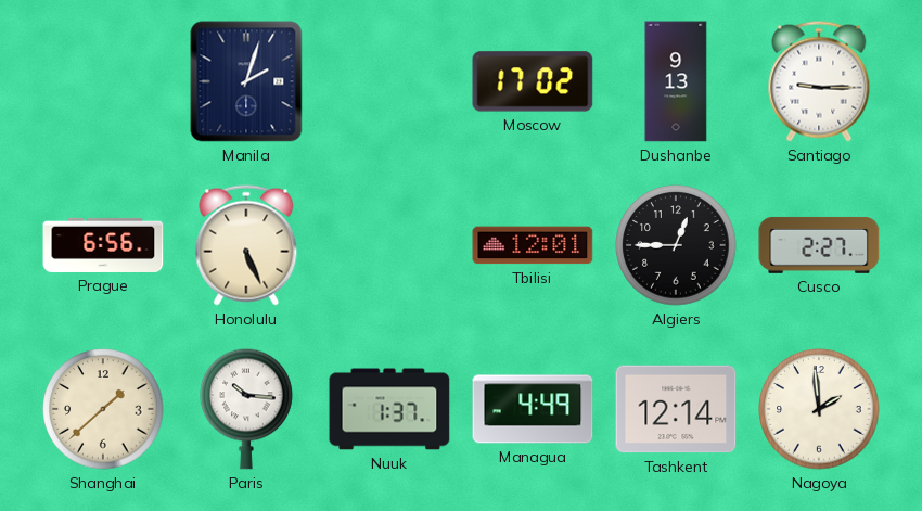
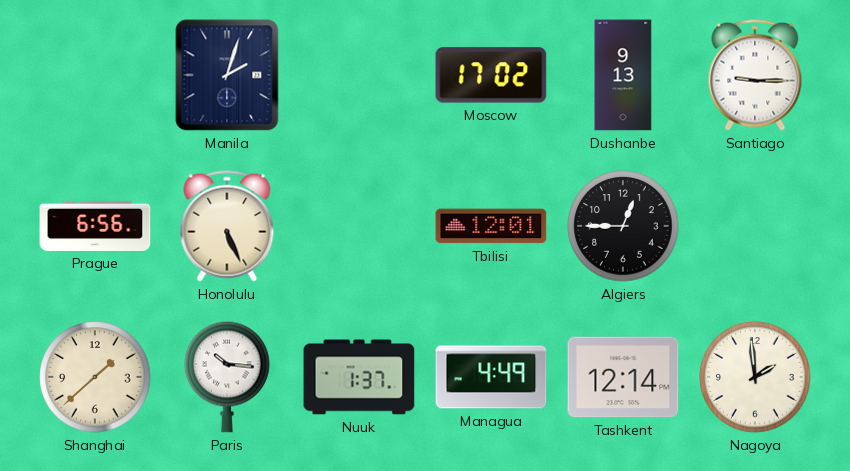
Cusco: 2:27 -> none (819, 245)
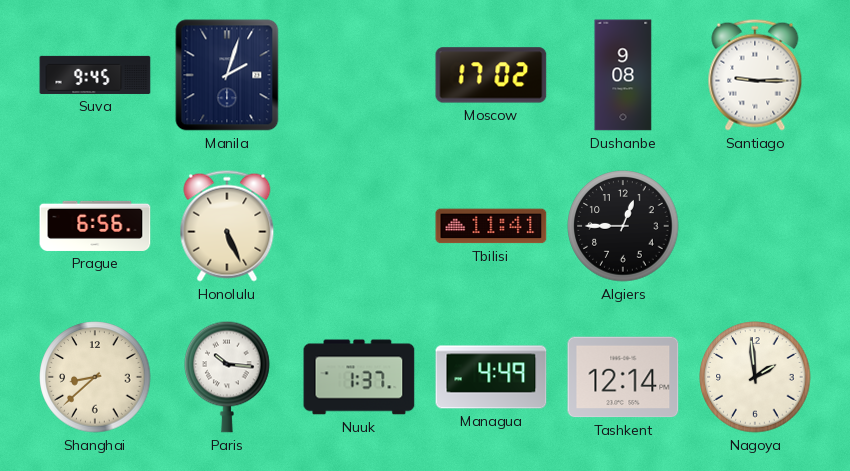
Suva: none -> 9:45 (95, 75)
Dushanbe: 9:13 -> 9:08 (623, 75)
Tbilisi: 12:01 -> 11:41 (491, 226)
Shanghai: 1:38 -> 8:38 (95, 377)
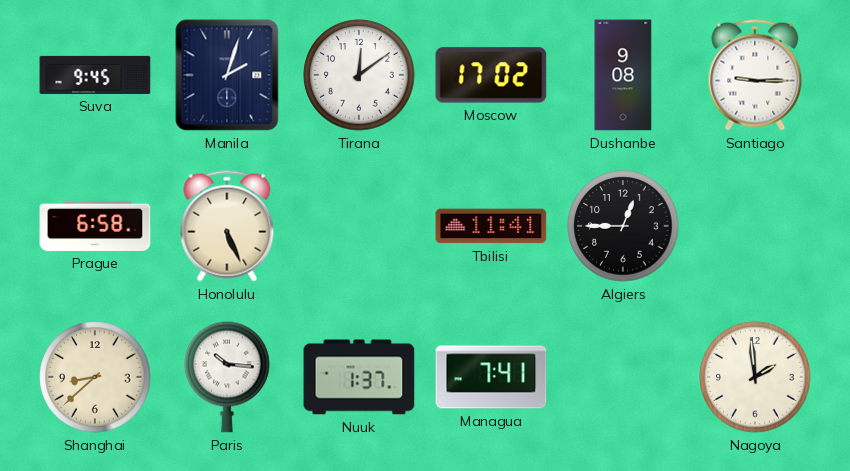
Tirana: none -> 12:09 (359, 75)
Prague: 6:56 -> 6:58 (95, 226)
Managua: 4:49 -> 7:41 (491, 377)
Tashkent: 12:14 -> none (623, 377)
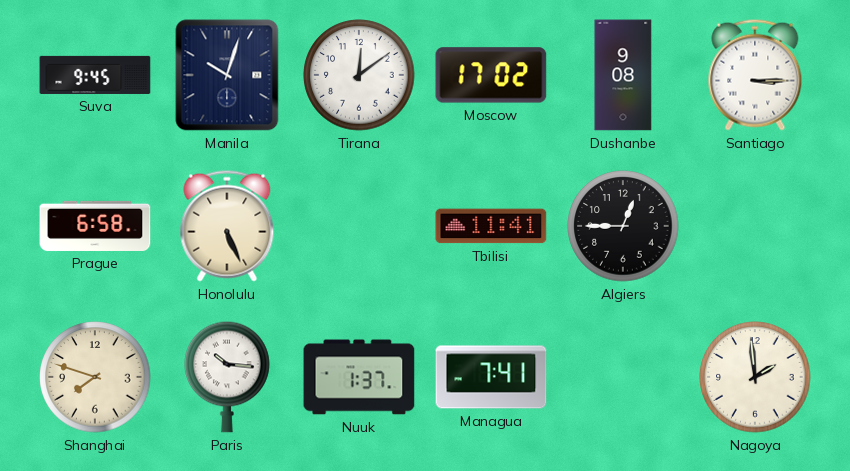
Manila: 2:03 -> 10:03 (227, 75)
Santiago: 9:15 -> 3:15 (755, 75)
Shanghai: 8:38 -> 7:48 (95, 377)
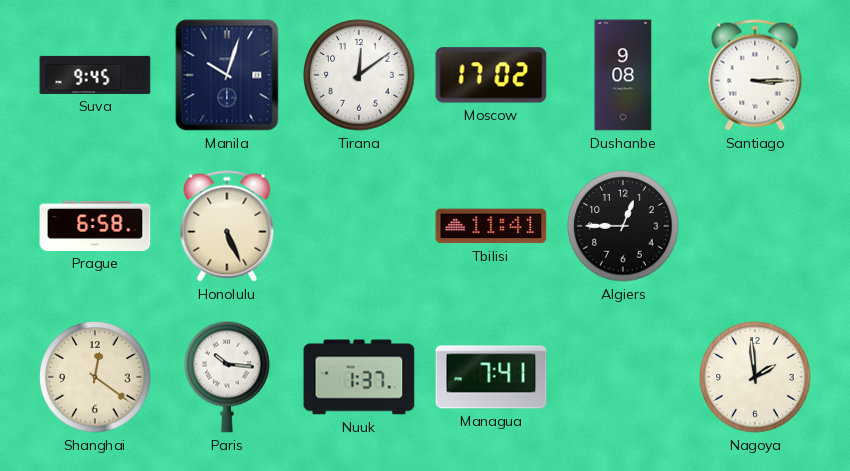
Shanghai: 7:48 -> 12:21 (95, 377)
